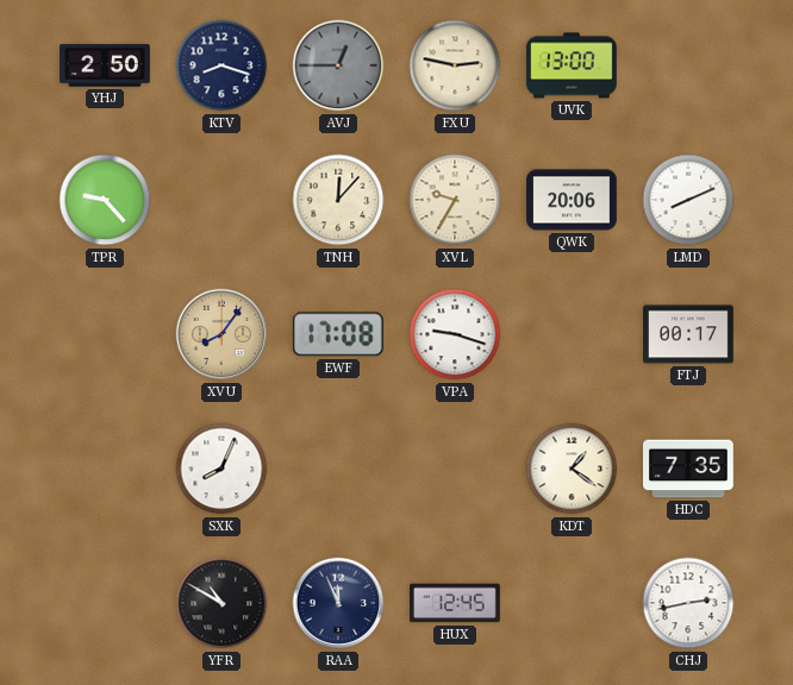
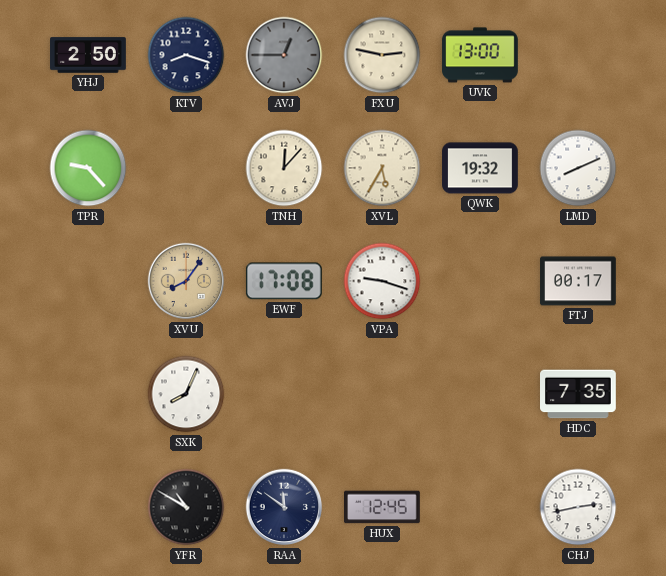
XVL: 9:35 -> 5:35 (382, 168)
QWK: 20:06 -> 19:32 (480, 168)
KDT: 1:21 -> none (572, 469)
RAA: 11:56 -> 11:51 (284, 507)
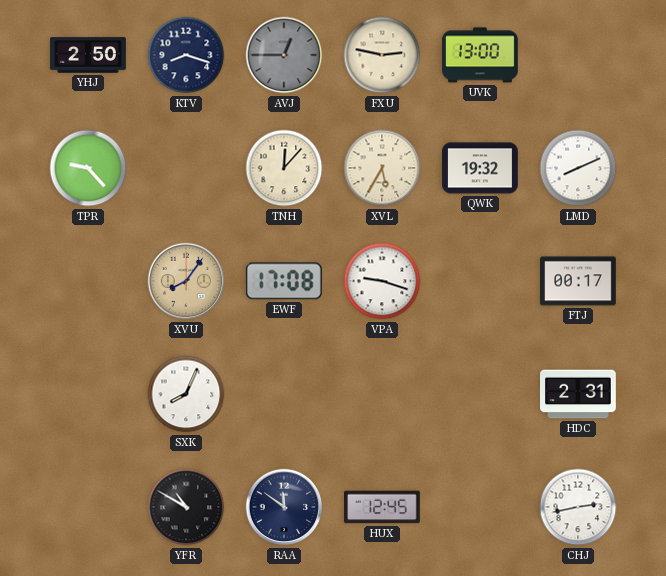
HDC: 7:35 -> 2:31 (578, 394)
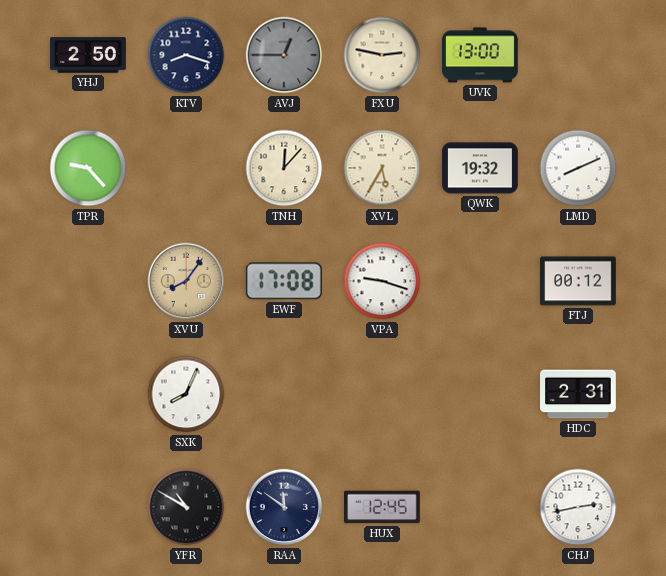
FTJ: 00:17 -> 00:12 (578, 281)
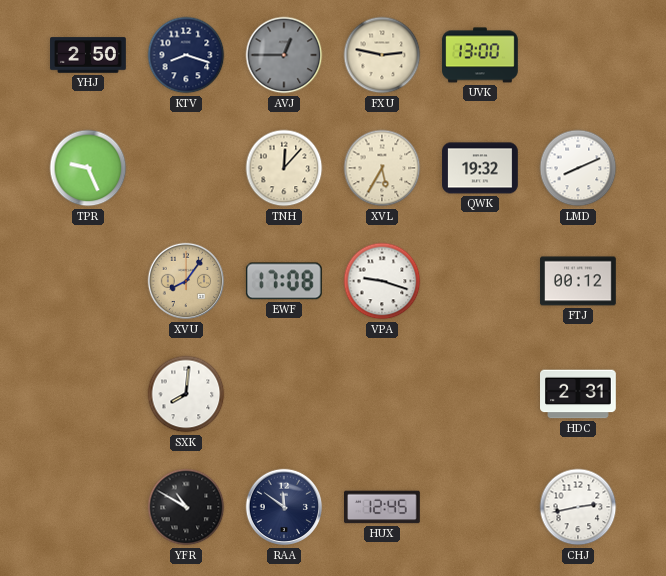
TPR: 9:23 -> 9:26 (88, 168)
SXK: 8:04 -> 8:01 (186, 394)
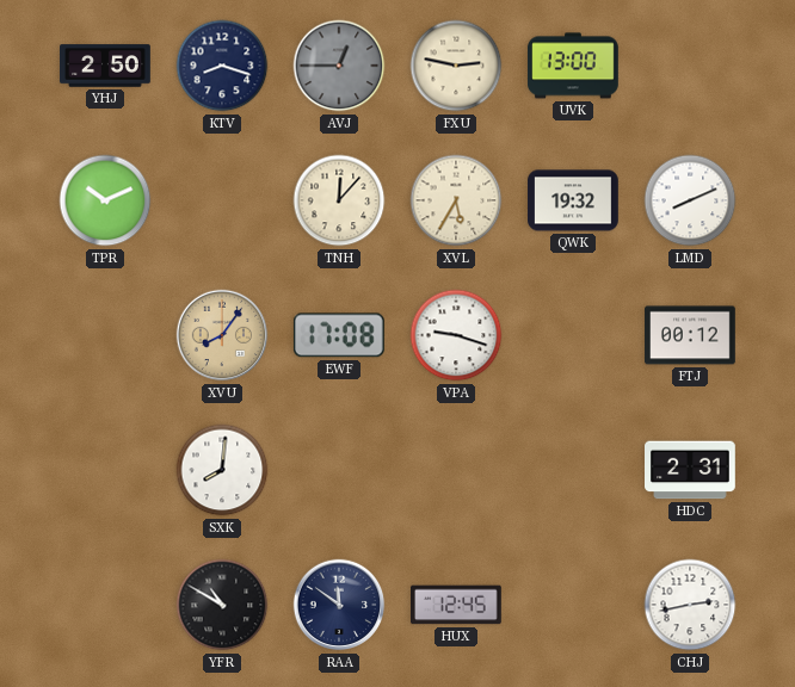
TPR: 9:26 -> 10:11 (105, 200)
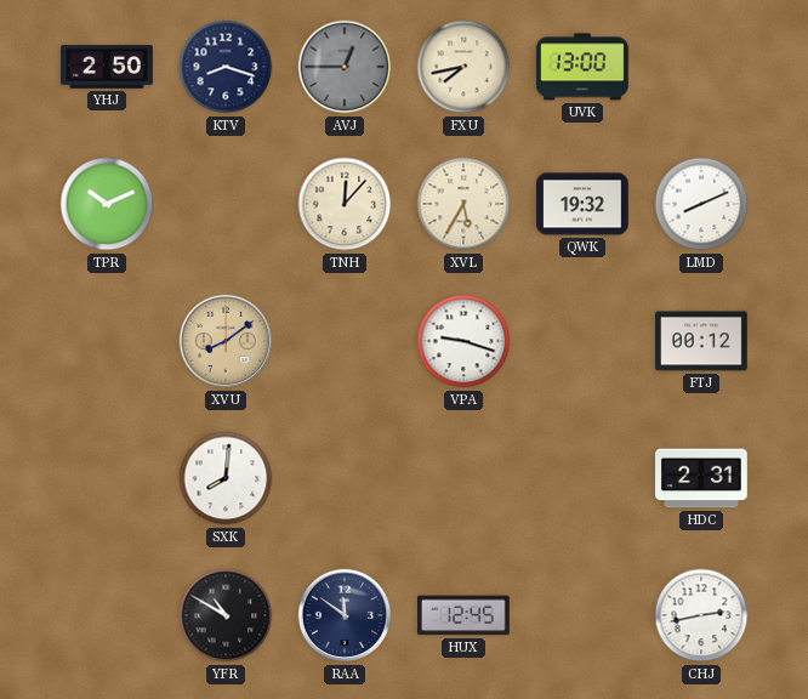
FXU: 2:47 -> 7:43 (463, 67)
XVU: 8:06 -> 8:09 (226, 341)
EWF: 17:08 -> none (339, 335)
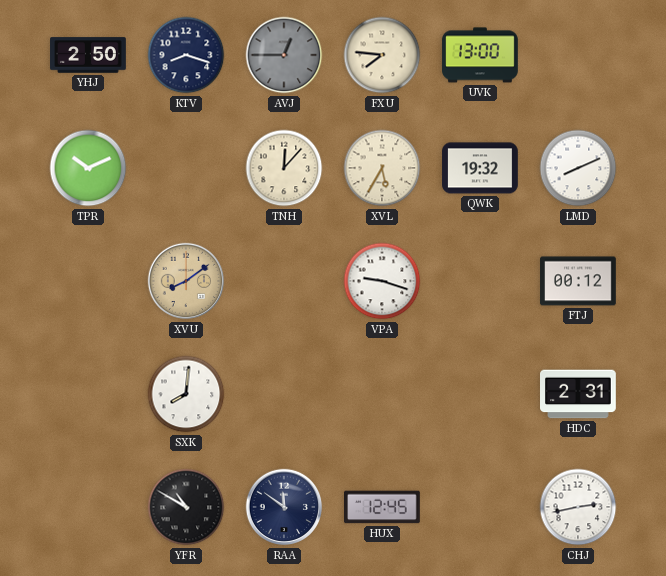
FXU: 7:43 -> 7:46 (382, 55)
